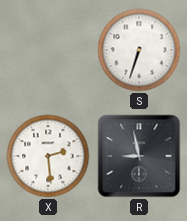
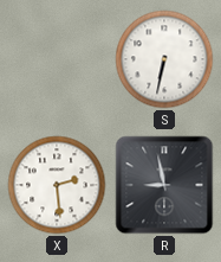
S: 6:33 -> 6:32 (164, 59)
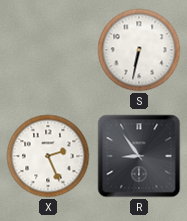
X: 2:29 -> 2:26 (48, 156)
R: 8:58 -> 8:54 (139, 156)
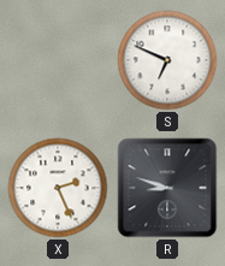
S: 6:32 -> 6:49 (167, 60)
R: 8:54 -> 8:48 (167, 188)
